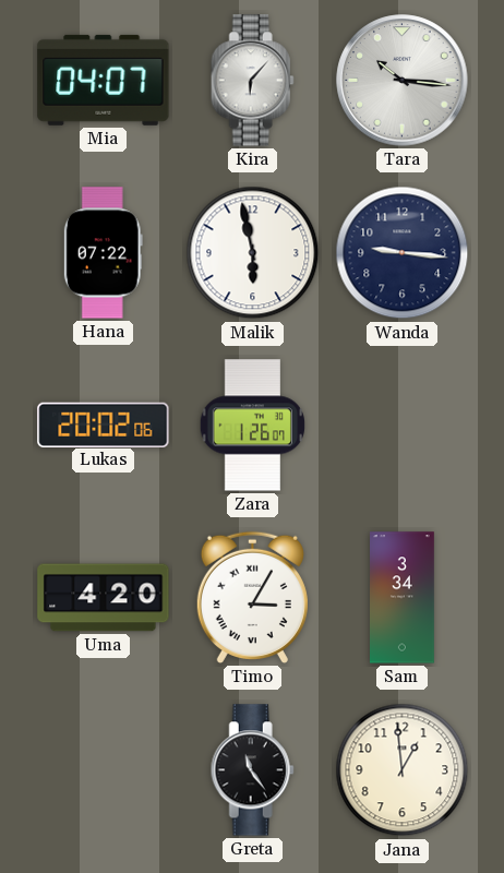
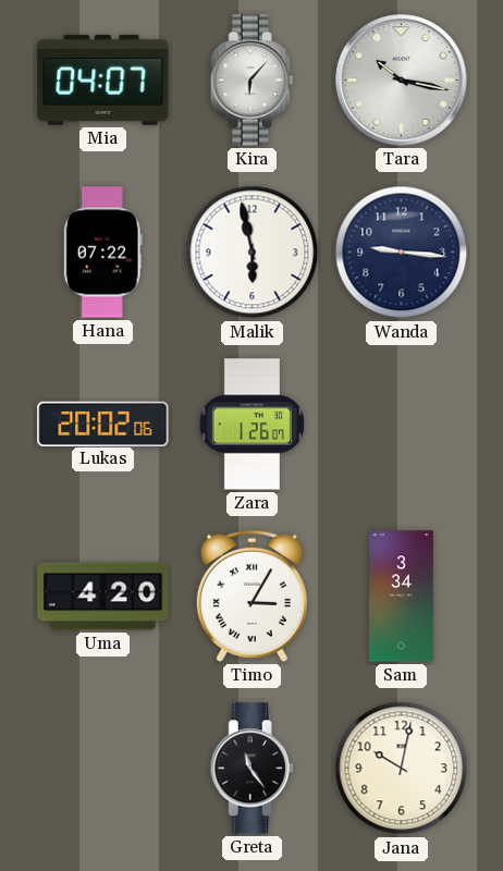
Tara: 10:16 -> 10:17 (402, 81)
Jana: 12:59 -> 10:02 (402, 769)
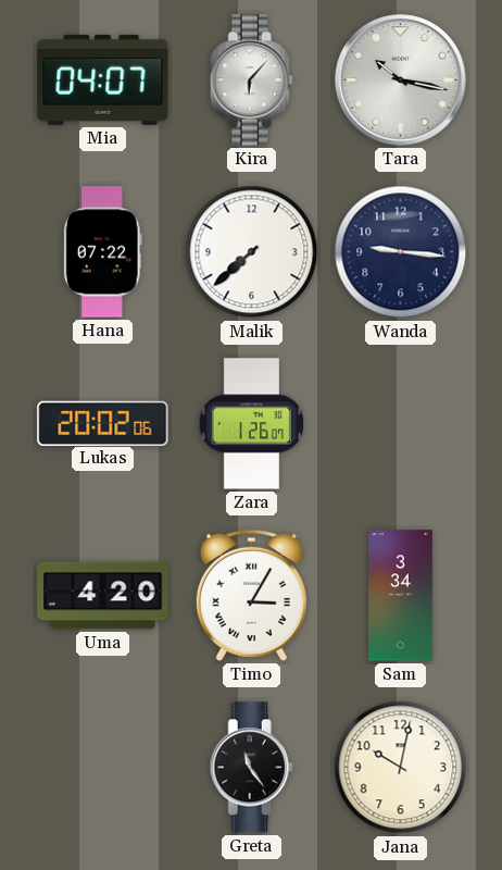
Malik: 5:58 -> 7:38 (252, 252)
